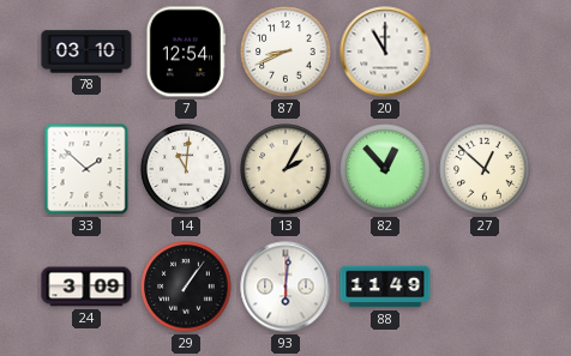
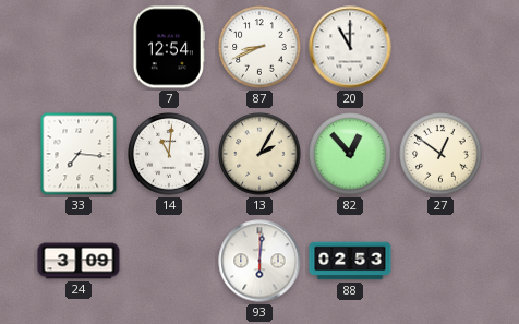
78: 03:10 -> none (86, 52)
33: 1:52 -> 7:16 (79, 154)
27: 12:52 -> 12:51 (440, 154)
29: 1:06 -> none (186, 286)
88: 11:49 -> 02:53 (350, 261)
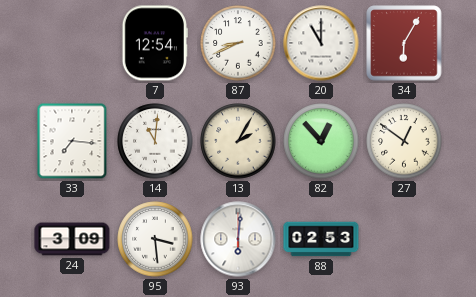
34: none -> 6:05 (404, 43)
95: none -> 3:29 (155, 239)
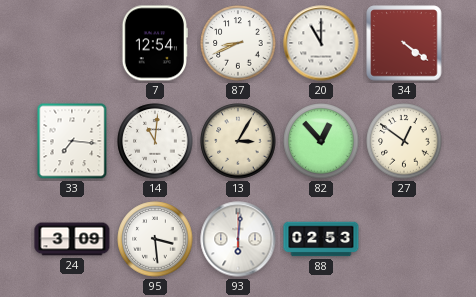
34: 6:05 -> 4:21 (404, 43)
13: 2:05 -> 3:05 (238, 141)
